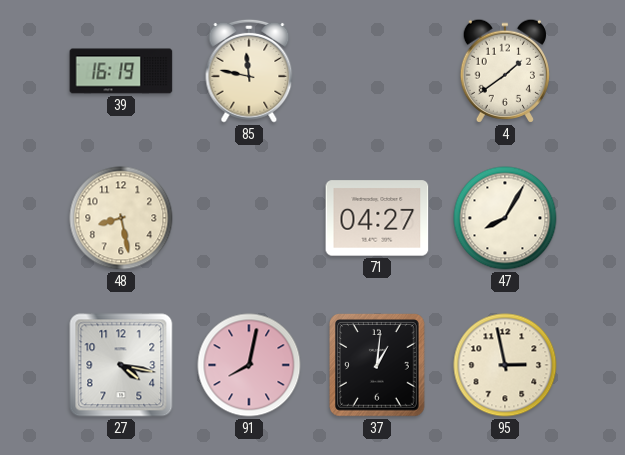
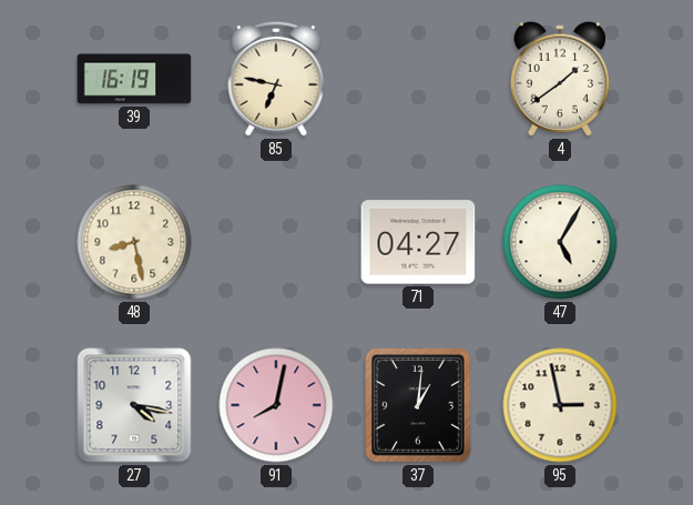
85: 11:47 -> 6:47 (276, 79)
47: 8:05 -> 5:05 (560, 242)
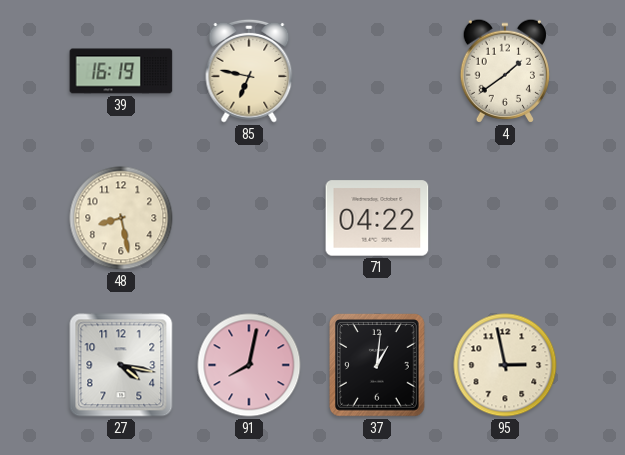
71: 04:27 -> 04:22 (377, 218)
47: 5:05 -> none (560, 242)
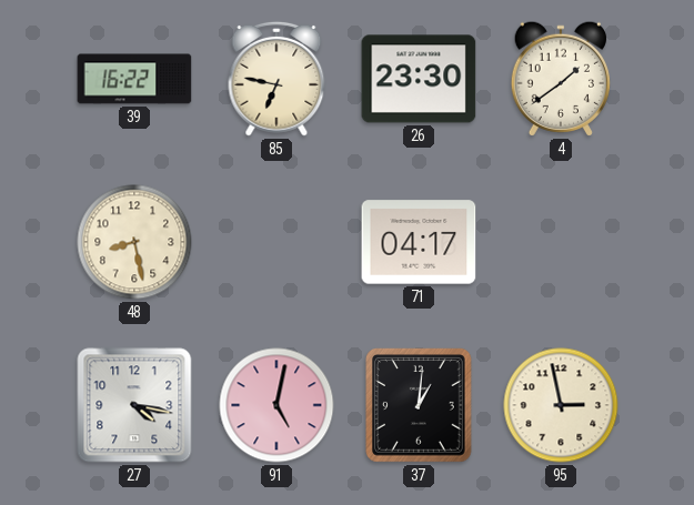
39: 16:19 -> 16:22 (134, 79)
26: none -> 23:30 (419, 79)
71: 04:22 -> 04:17 (419, 242)
91: 8:02 -> 5:02 (276, 405)
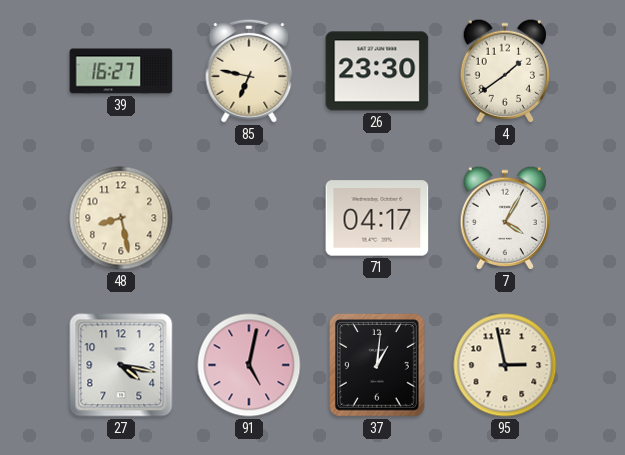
39: 16:22 -> 16:27 (121, 71)
7: none -> 4:05 (505, 218)
